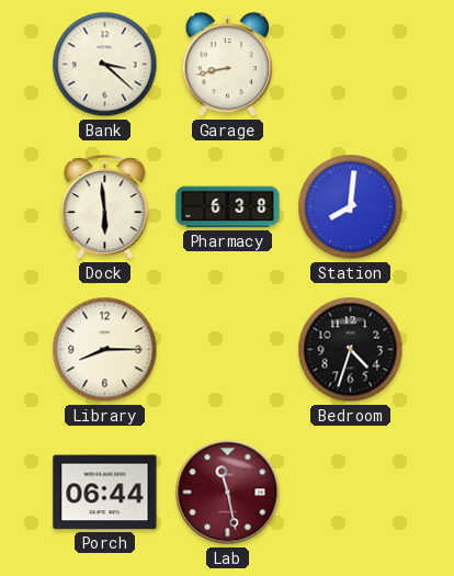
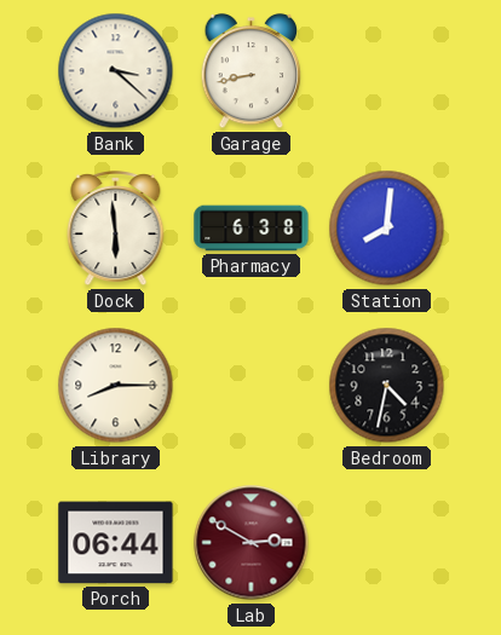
Bedroom: 4:33 -> 4:32 (387, 386)
Lab: 11:28 -> 2:50 (252, 543)
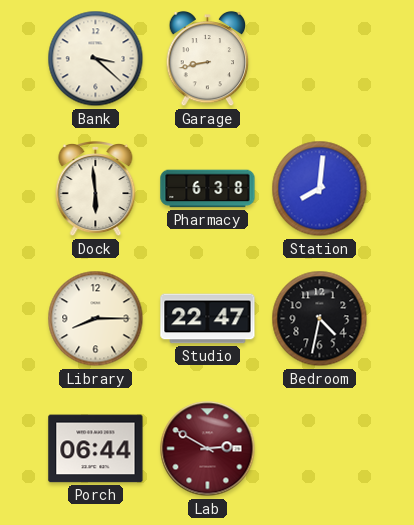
Studio: none -> 22:47 (208, 319)
